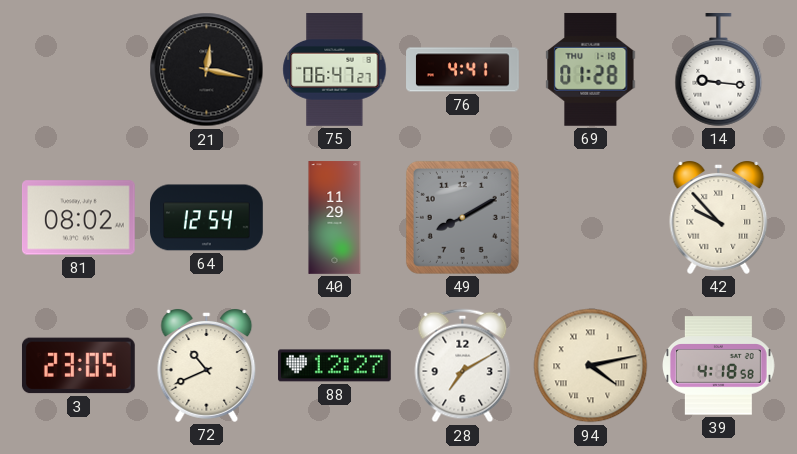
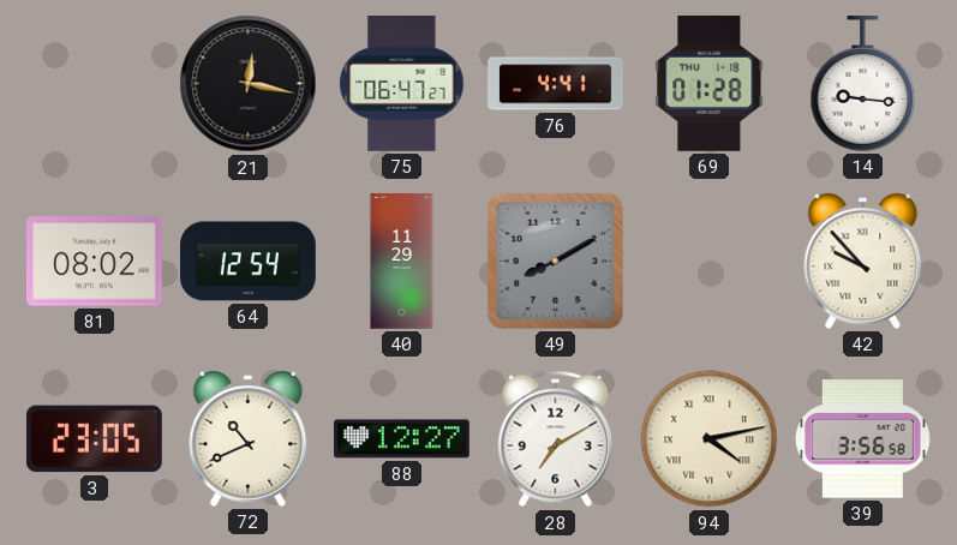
39: 4:18 -> 3:56 (863, 439)
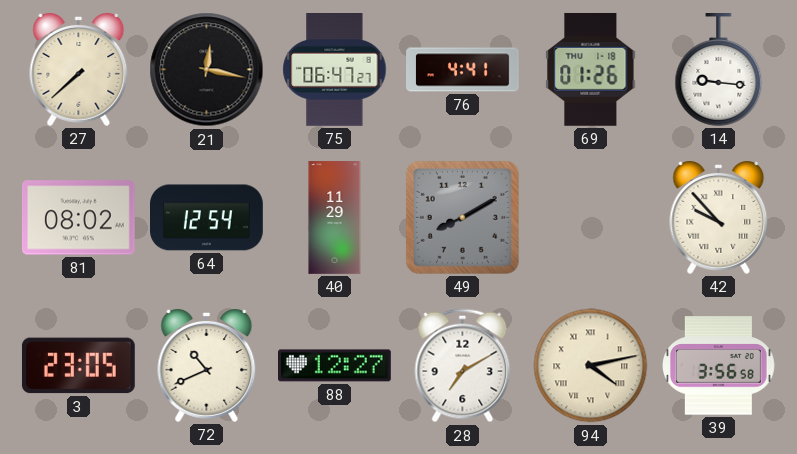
27: none -> 7:38 (79, 70)
69: 01:28 -> 01:26 (591, 69)
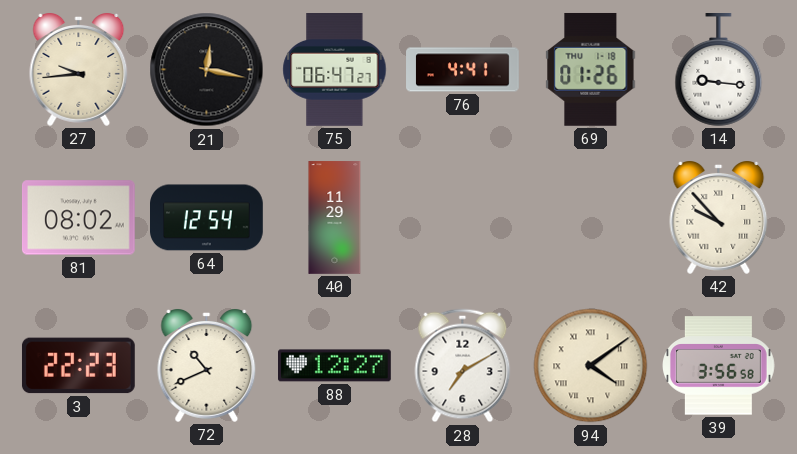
27: 7:38 -> 9:44 (79, 70)
49: 8:10 -> none (462, 217)
3: 23:05 -> 22:23 (78, 366)
94: 4:13 -> 4:09 (591, 366)
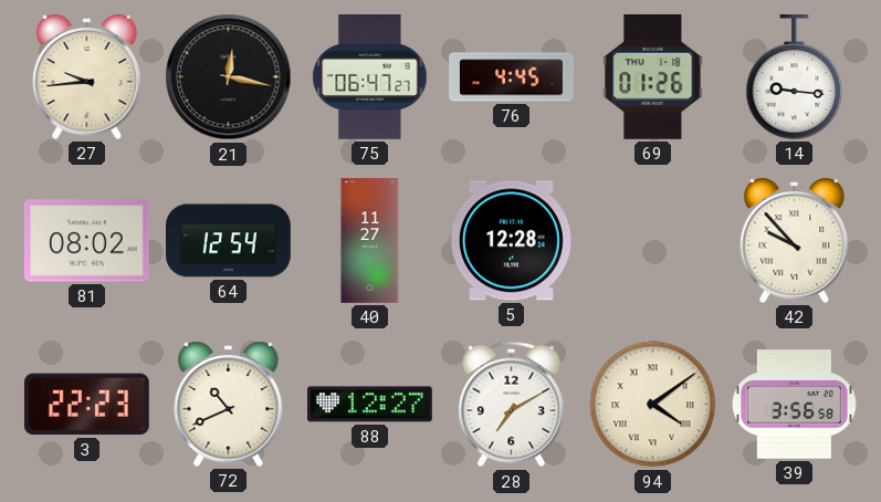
76: 4:41 -> 4:45 (512, 77)
40: 11:29 -> 11:27 (370, 241)
5: none -> 12:28 (511, 241)
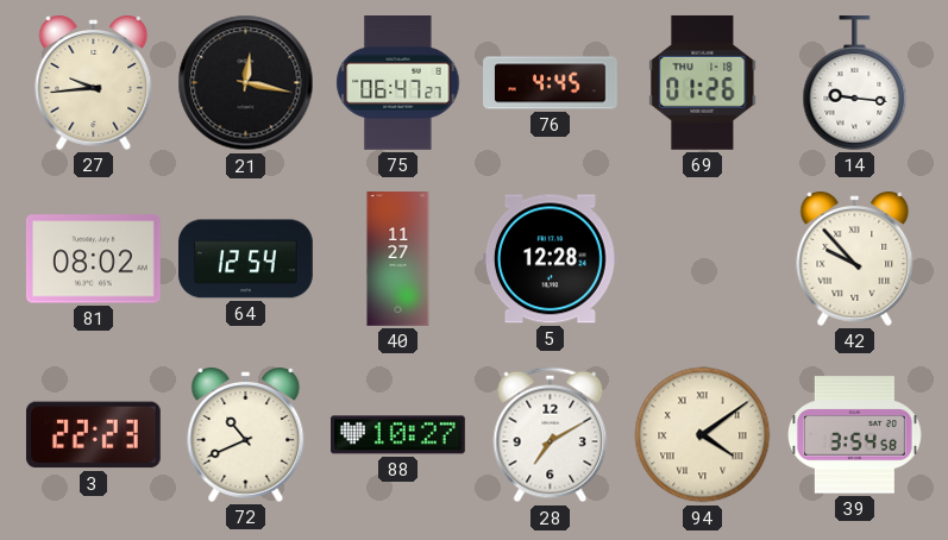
88: 12:27 -> 10:27 (398, 435)
39: 3:56 -> 3:54 (855, 435)
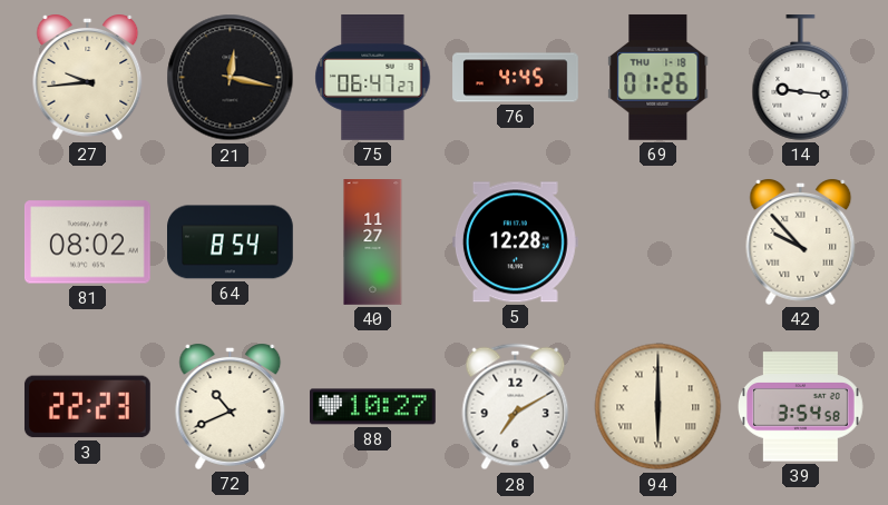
64: 12:54 -> 8:54 (231, 242)
94: 4:09 -> 6:00 (658, 407)
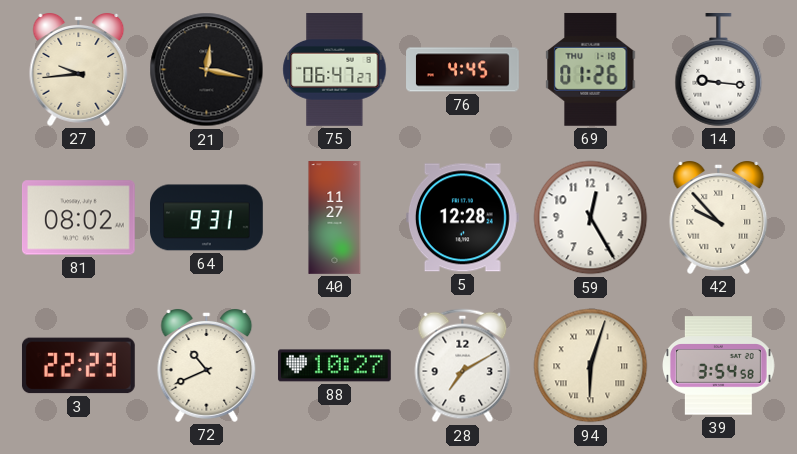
64: 8:54 -> 9:31 (207, 218)
59: none -> 12:25 (591, 218)
94: 6:00 -> 6:03 (591, 366)
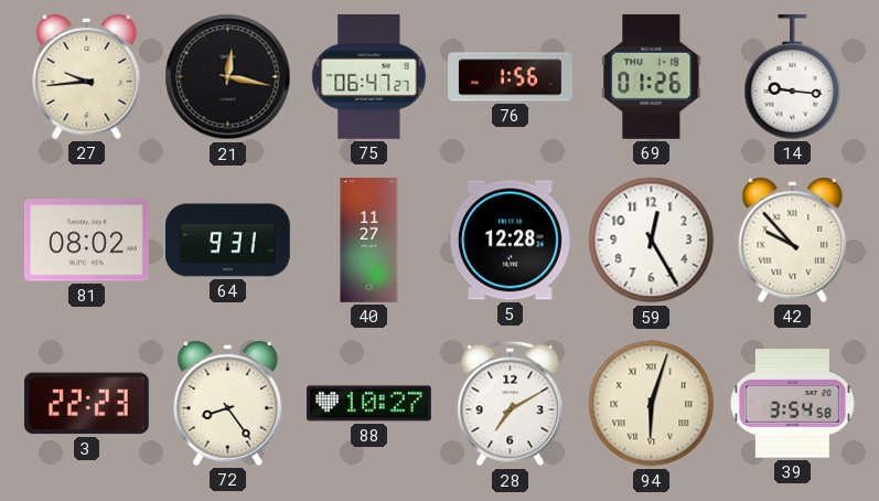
76: 4:45 -> 1:56 (511, 77)
72: 10:41 -> 8:24 (228, 404)
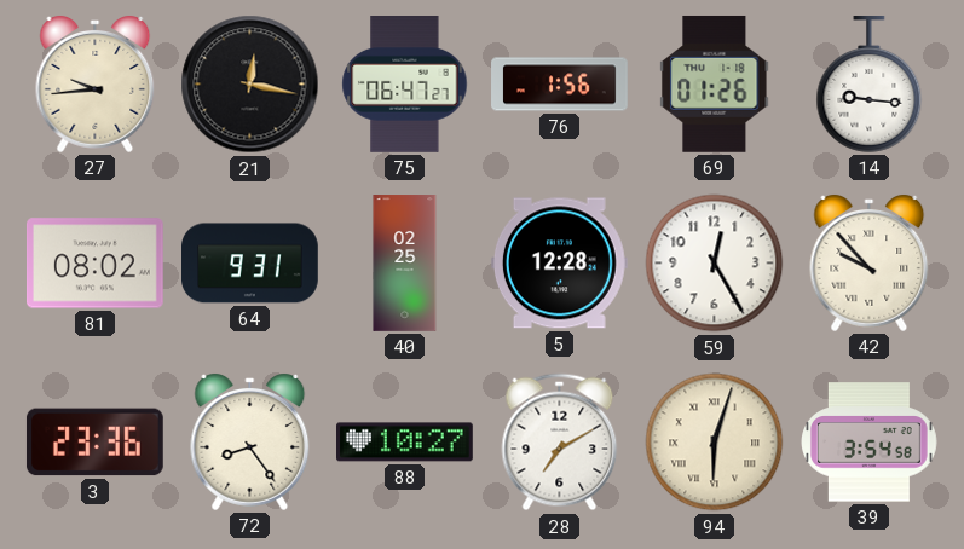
40: 11:27 -> 02:25 (405, 264)
3: 22:23 -> 23:36 (94, 443)
